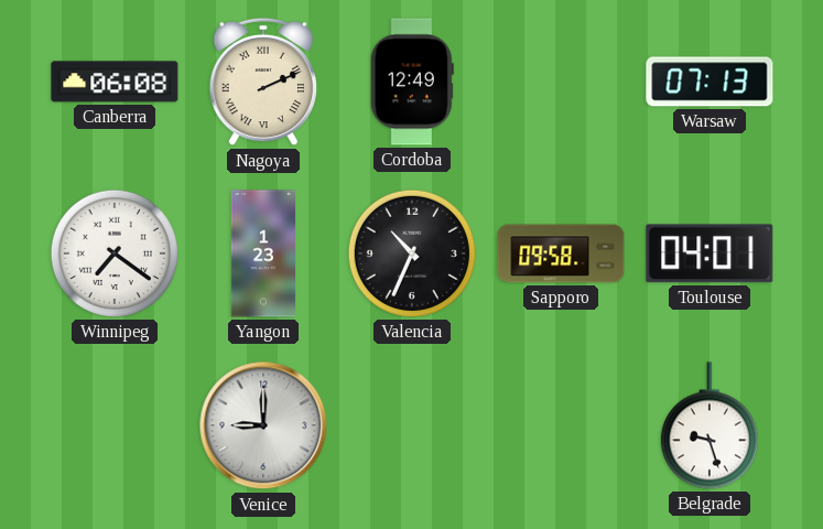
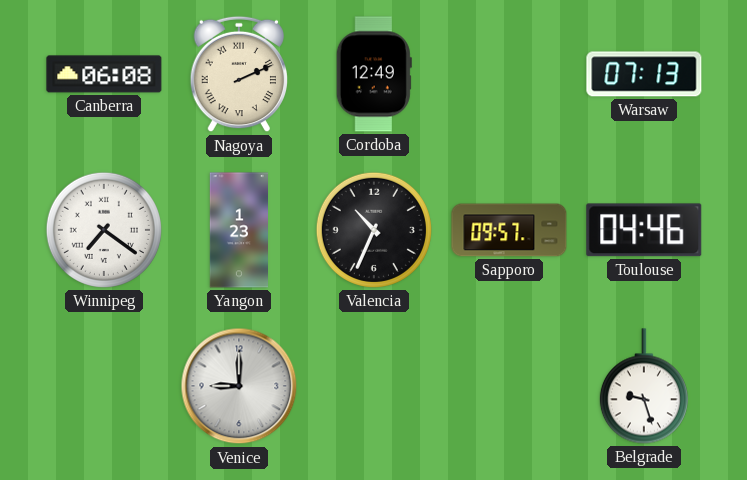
Sapporo: 09:58 -> 09:57 (509, 230)
Toulouse: 04:01 -> 04:46 (644, 230)
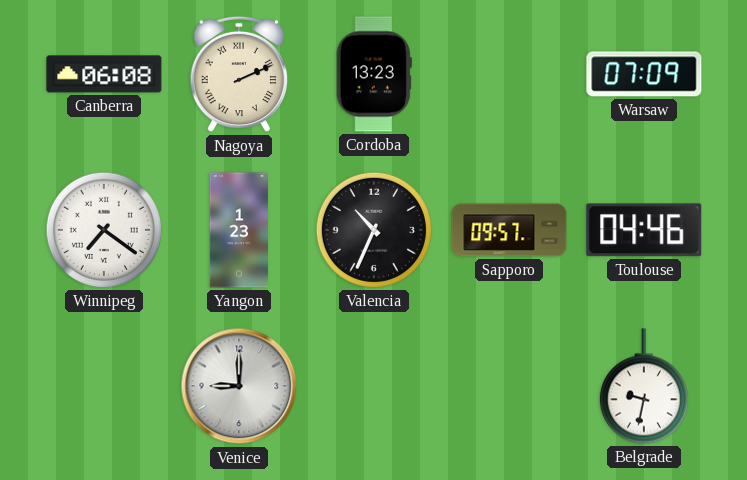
Cordoba: 12:49 -> 13:23 (374, 74)
Warsaw: 07:13 -> 07:09 (644, 74)
Belgrade: 9:27 -> 9:32 (644, 386)
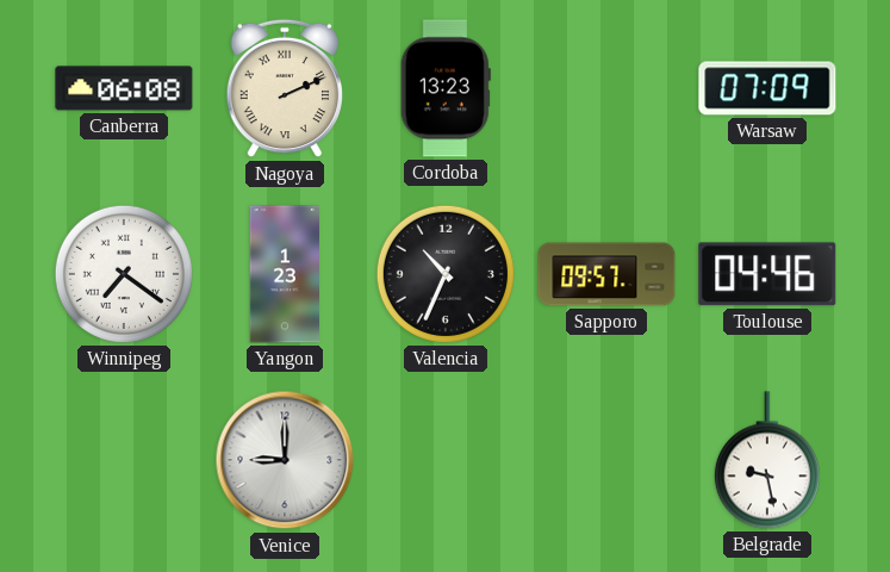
Belgrade: 9:32 -> 9:28 (767, 460)
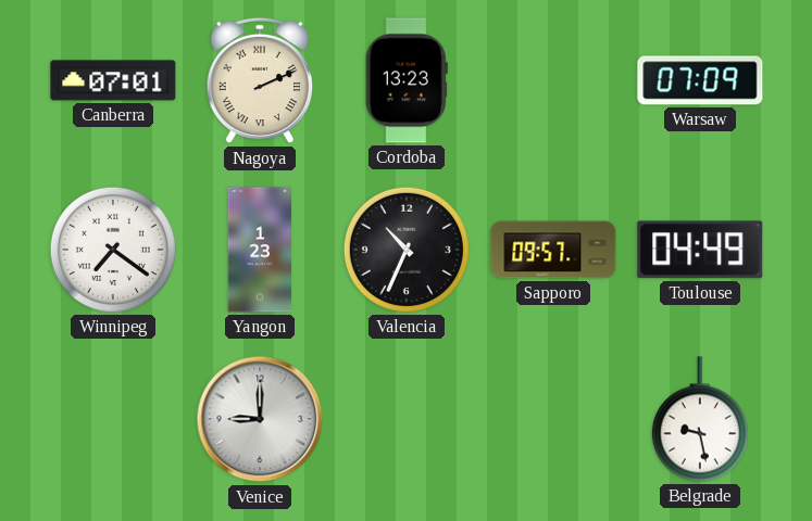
Canberra: 06:08 -> 07:01 (113, 80)
Toulouse: 04:46 -> 04:49 (700, 250)
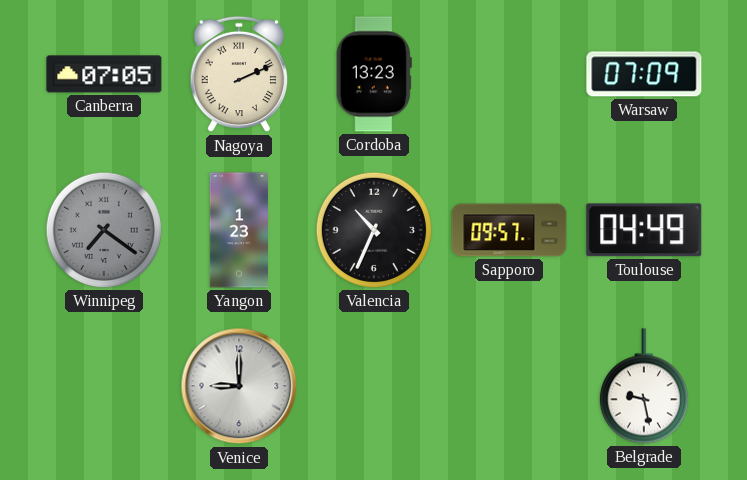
Canberra: 07:01 -> 07:05 (104, 74)
Winnipeg dial: white -> grey (104, 230)
